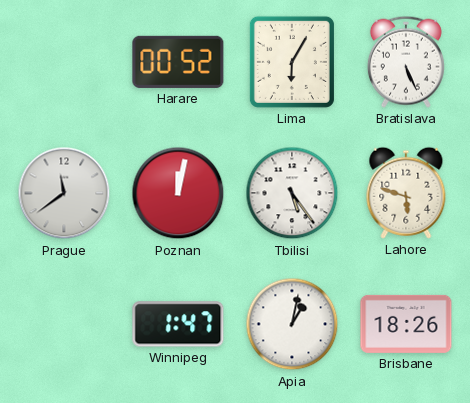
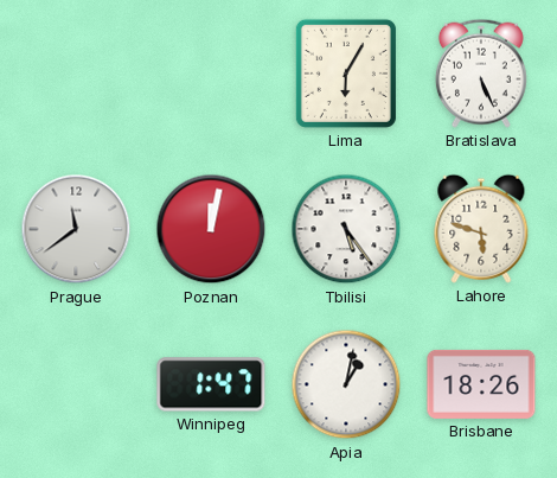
Harare: 00:52 -> none (178, 62)
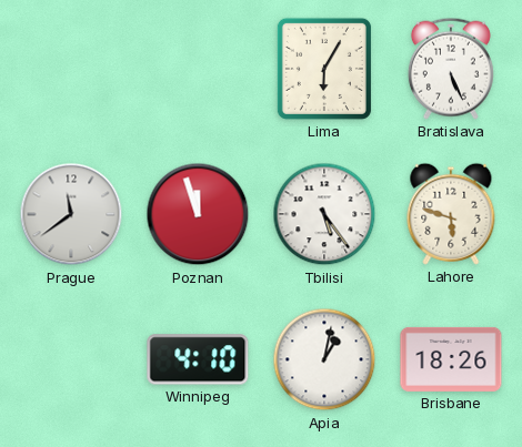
Poznan: 12:02 -> 11:57 (198, 214)
Winnipeg: 1:47 -> 4:10 (198, 359)
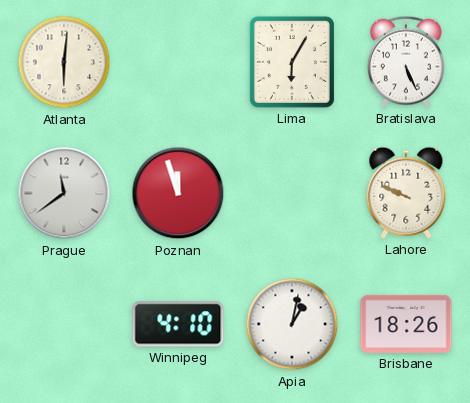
Atlanta: none -> 6:01 (64, 62)
Tbilisi: 5:24 -> none (324, 214)
Lahore: 5:48 -> 9:49 (406, 193)
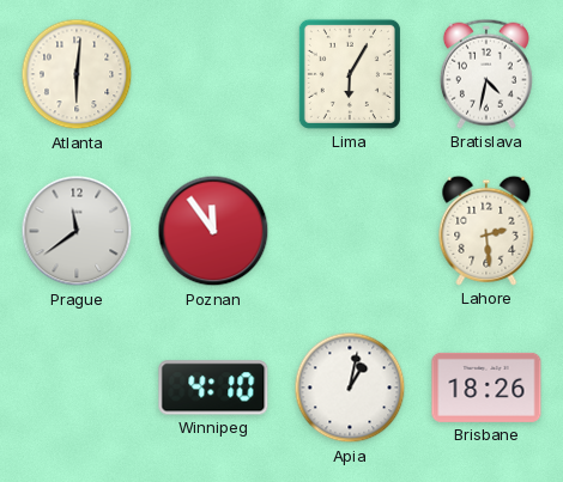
Bratislava: 5:26 -> 4:32 (486, 74)
Poznan: 11:57 -> 11:54 (213, 231)
Lahore: 9:49 -> 2:29 (486, 231)
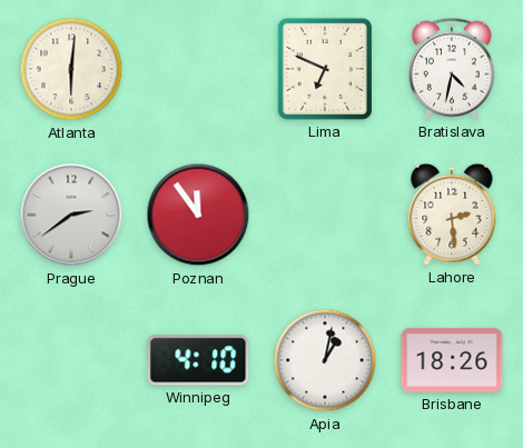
Lima: 6:05 -> 6:49 (325, 69)
Prague: 11:39 -> 2:39 (71, 215)
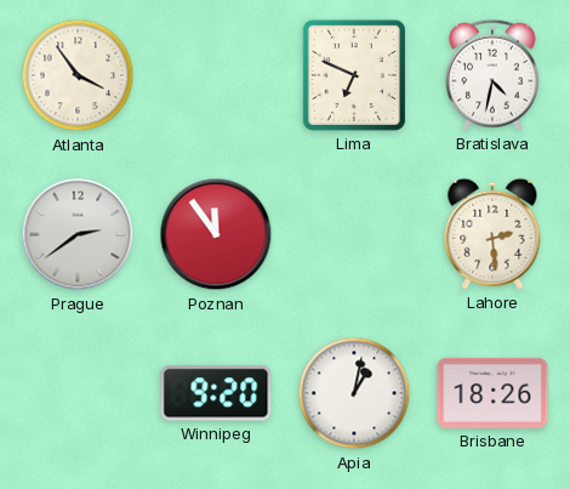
Atlanta: 6:01 -> 3:54 (78, 75)
Winnipeg: 4:10 -> 9:20 (216, 393)
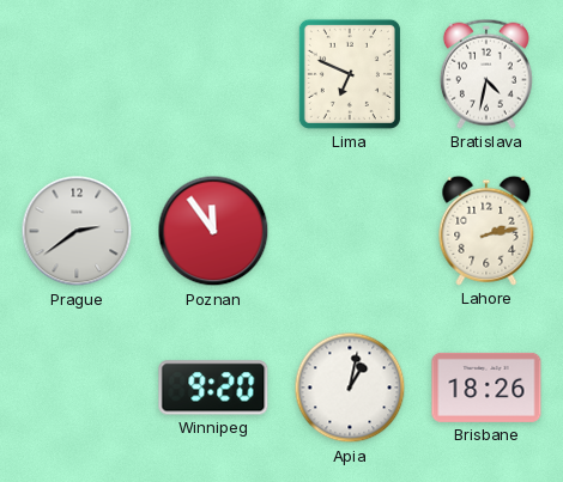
Atlanta: 3:54 -> none (78, 75)
Lahore: 2:29 -> 2:13 (486, 231)
